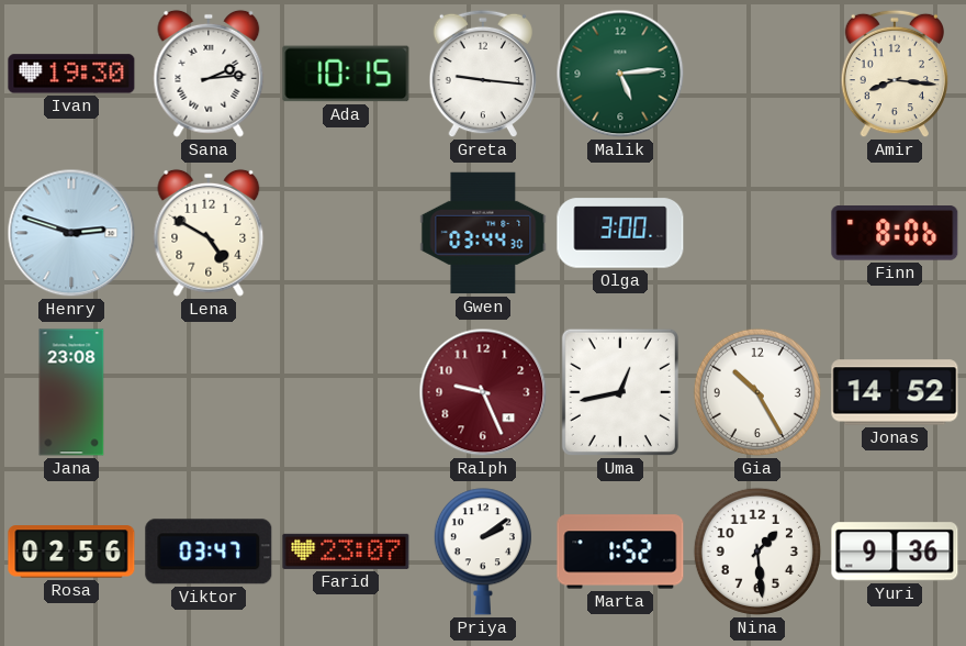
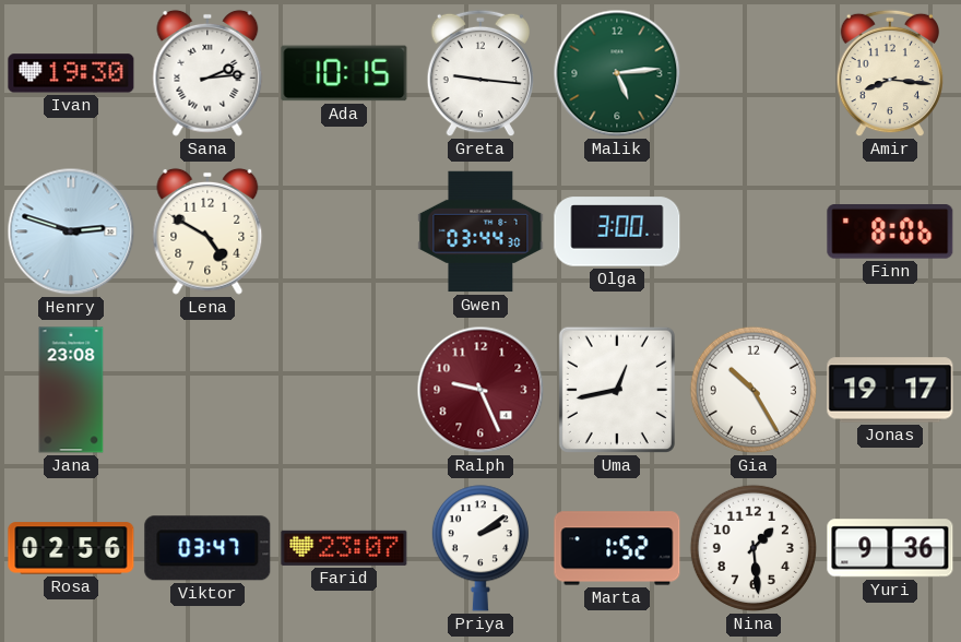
Jonas: 14:52 -> 19:17 (890, 390)
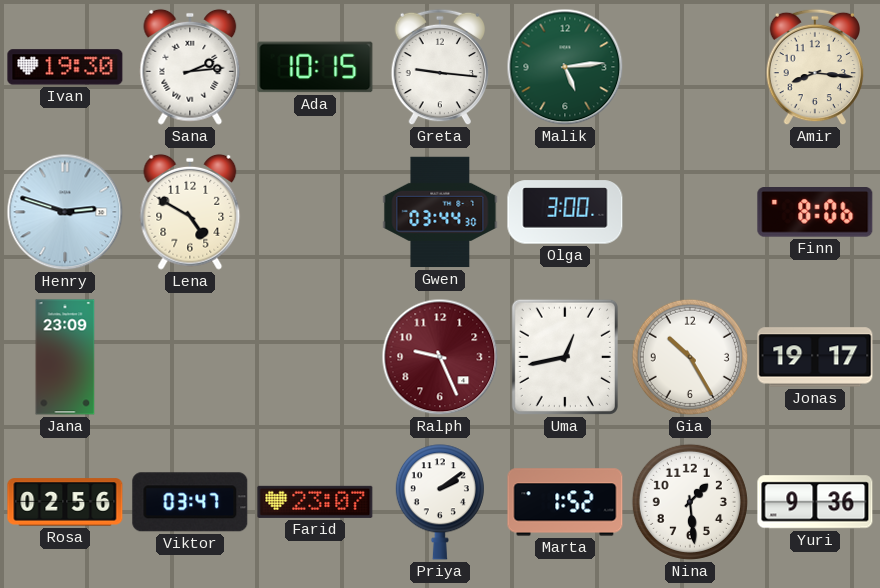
Jana: 23:08 -> 23:09 (65, 357)
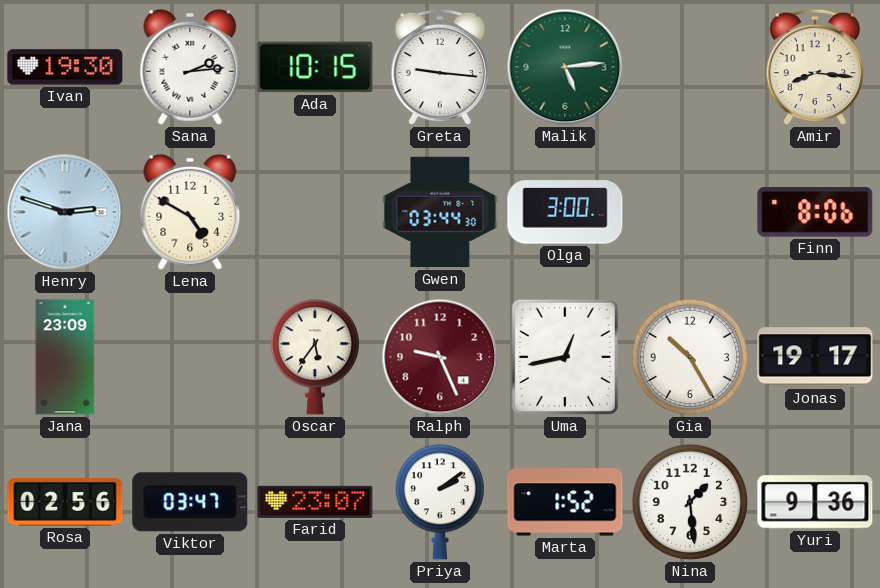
Oscar: none -> 5:36 (315, 357)
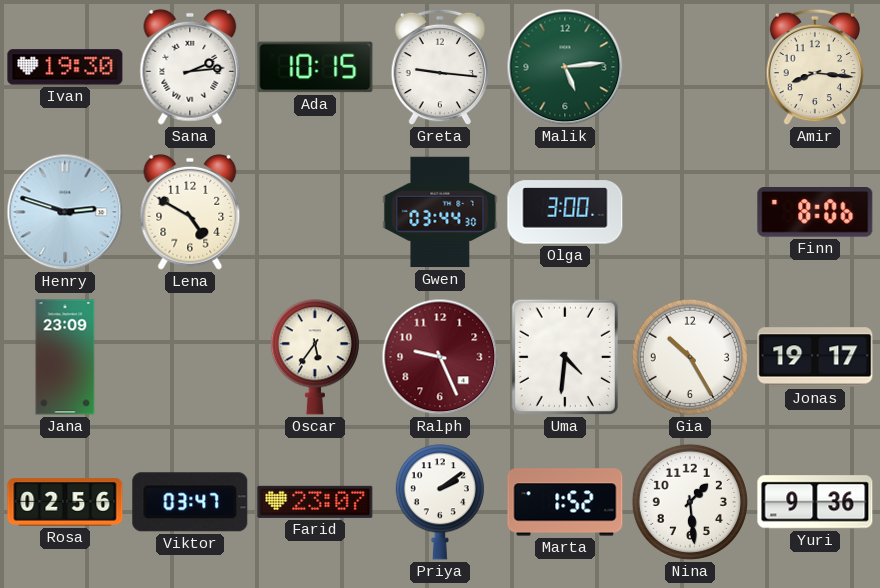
Uma: 12:43 -> 4:31 (565, 357)
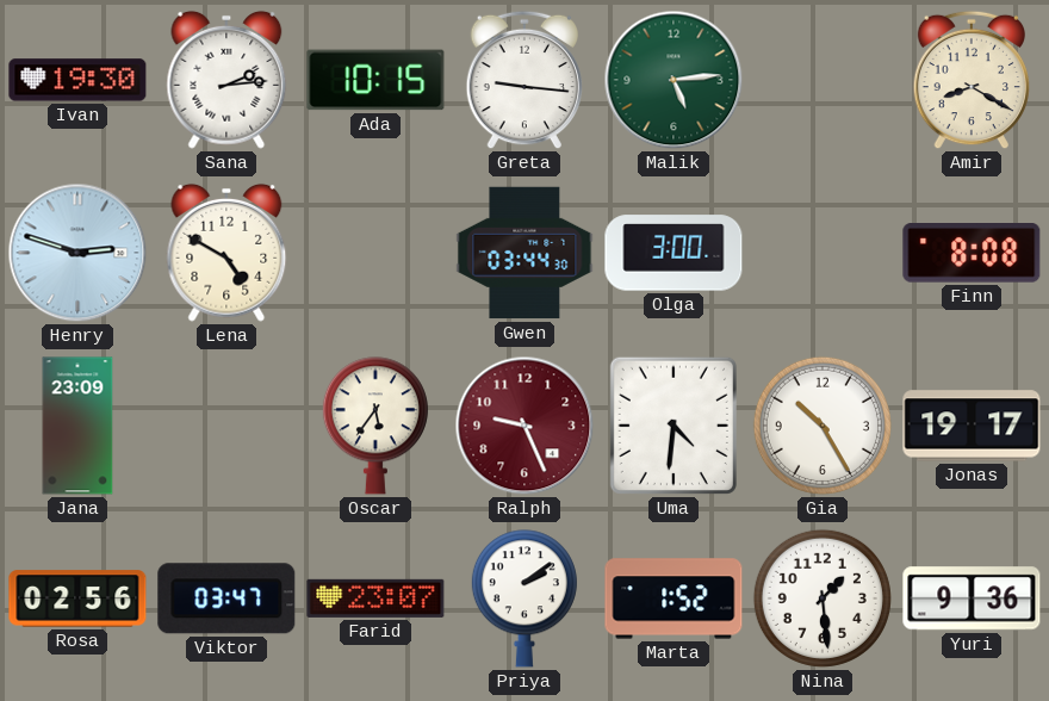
Amir: 8:16 -> 8:20 (970, 80)
Finn: 8:06 -> 8:08 (972, 254)
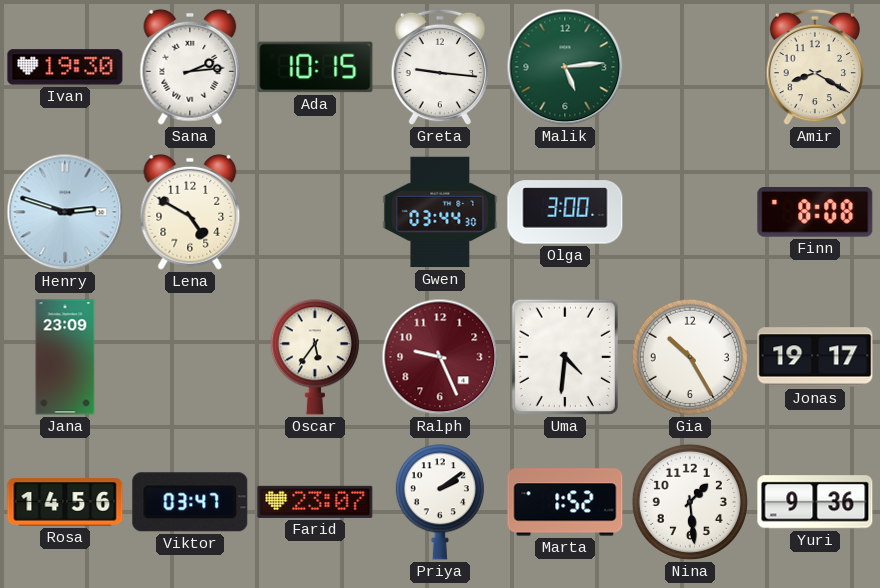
Rosa: 02:56 -> 14:56 (65, 502)
